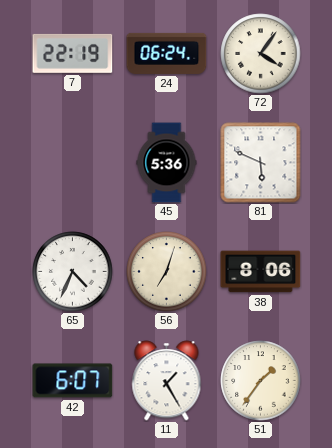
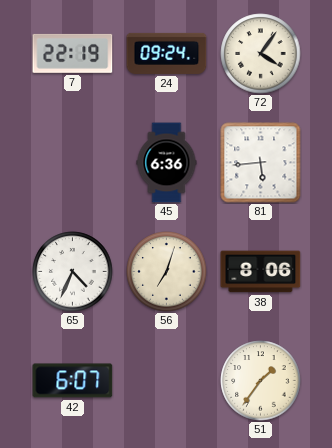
24: 06:24 -> 09:24 (167, 53)
45: 5:36 -> 6:36 (167, 163)
81: 5:49 -> 5:44 (261, 163)
11: 1:25 -> none (167, 381)
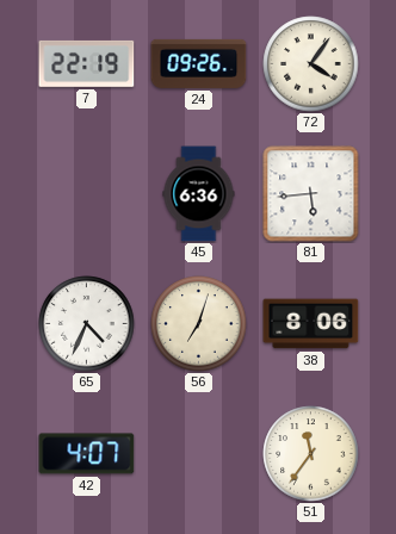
24: 09:24 -> 09:26 (199, 63)
42: 6:07 -> 4:07 (87, 454)
51: 1:36 -> 11:36 (311, 454)
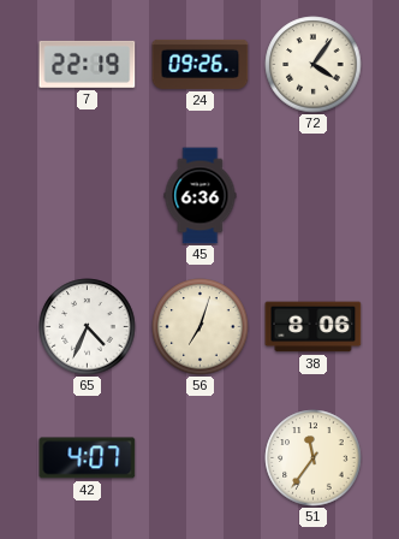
81: 5:44 -> none (311, 194)
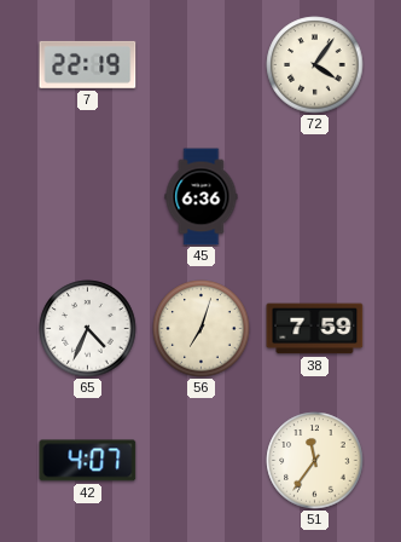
24: 09:26 -> none (201, 64)
38: 8:06 -> 7:59 (315, 329)
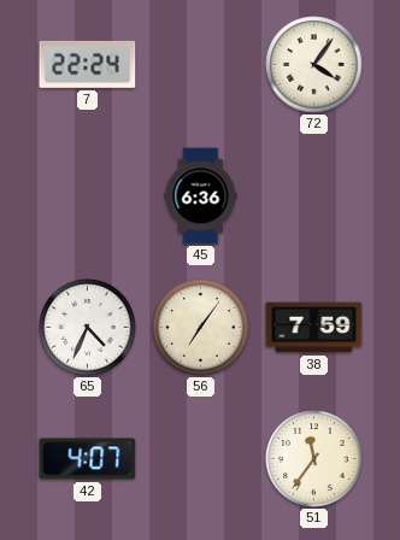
7: 22:19 -> 22:24 (88, 64)
56: 7:03 -> 7:06 (201, 328)
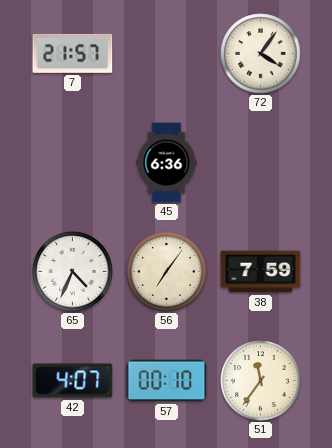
7: 22:24 -> 21:57 (73, 53)
57: none -> 00:10 (167, 381)
